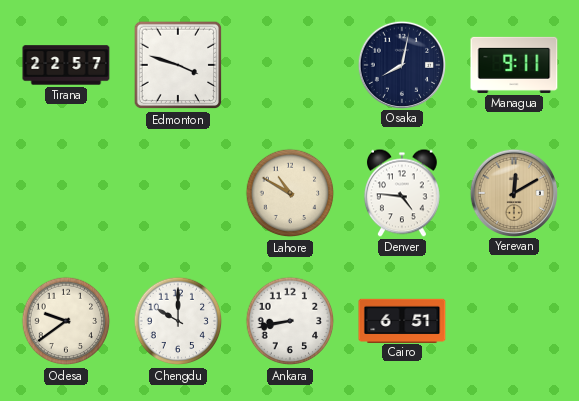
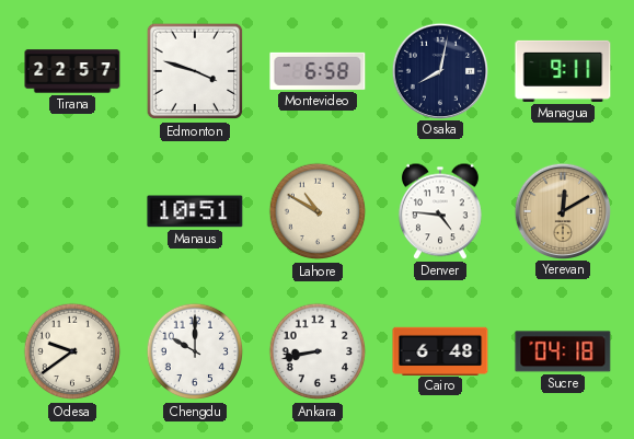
Montevideo: none -> 6:58 (318, 71)
Manaus: none -> 10:51 (195, 211)
Cairo: 6:51 -> 6:48 (440, 350)
Sucre: none -> 04:18 (563, 351)
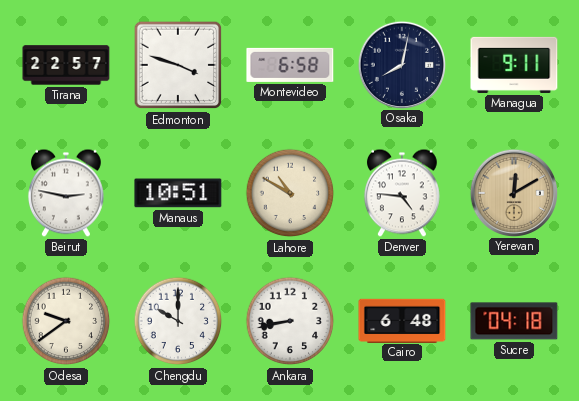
Beirut: none -> 2:47 (66, 193)
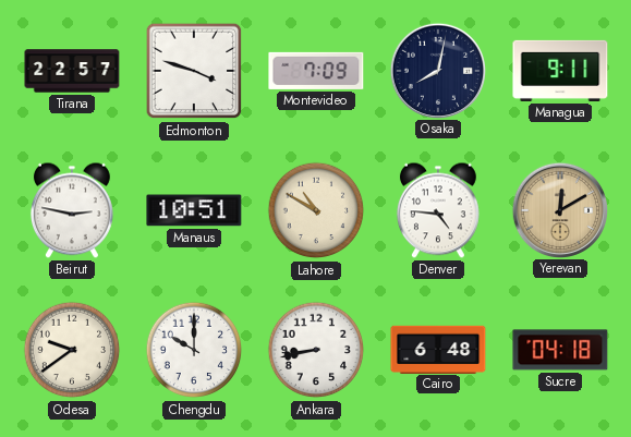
Montevideo: 6:58 -> 7:09 (316, 71)
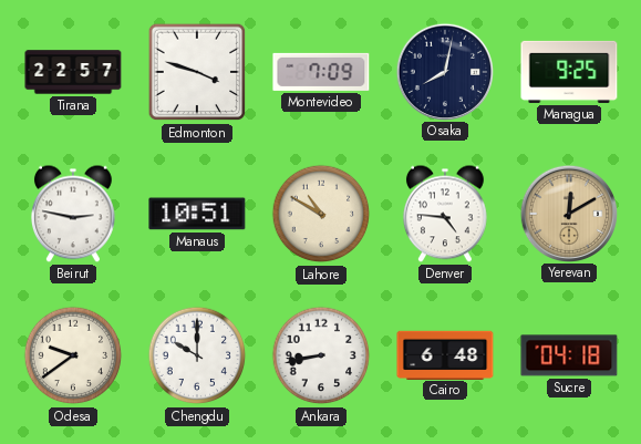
Managua: 9:11 -> 9:25 (569, 72)
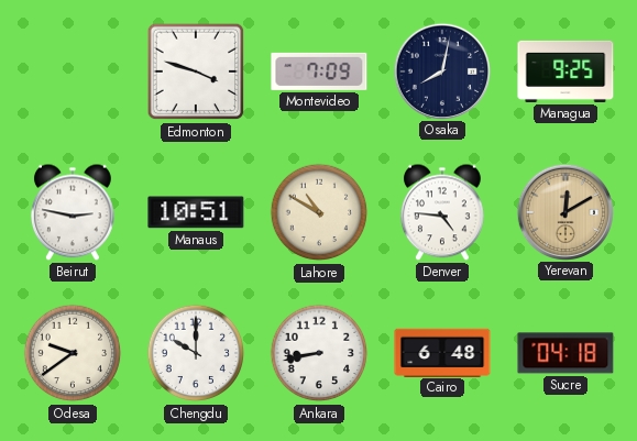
Tirana: 22:57 -> none (73, 72)
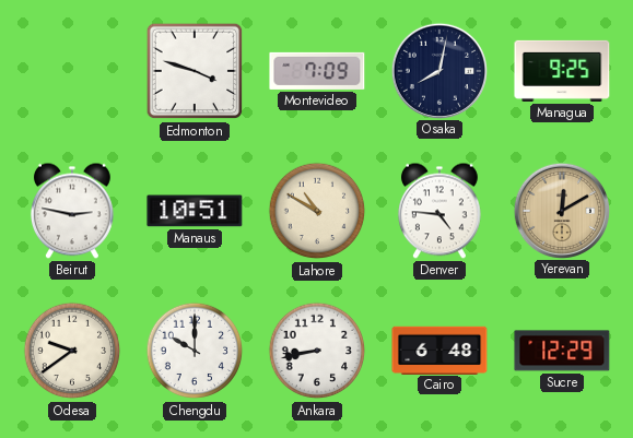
Sucre: 04:18 -> 12:29 (562, 351)
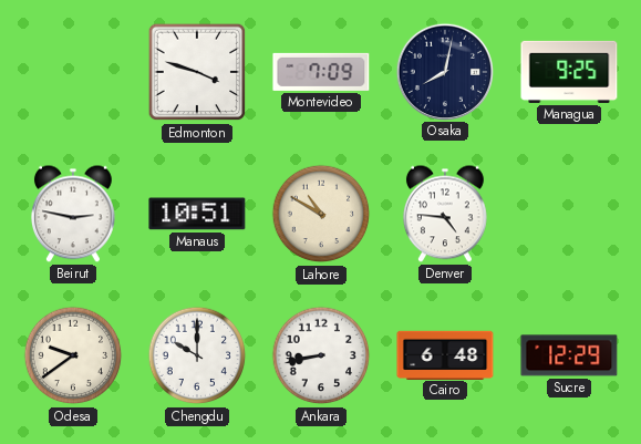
Yerevan: 12:10 -> none (561, 210)
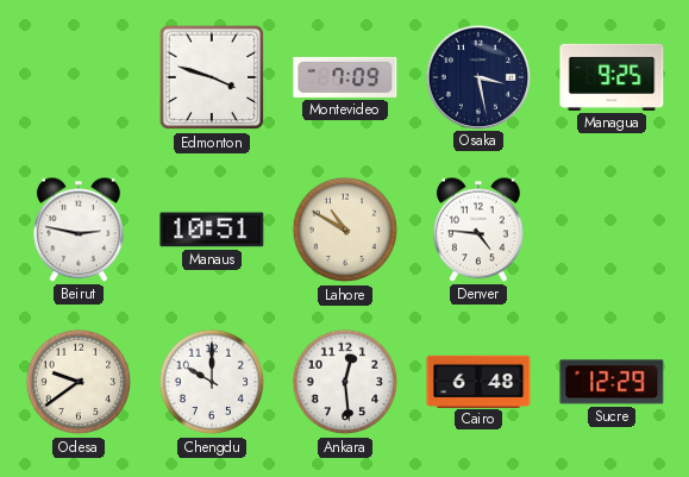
Osaka: 8:02 -> 3:28 (477, 76)
Ankara: 8:43 -> 12:29 (345, 382)
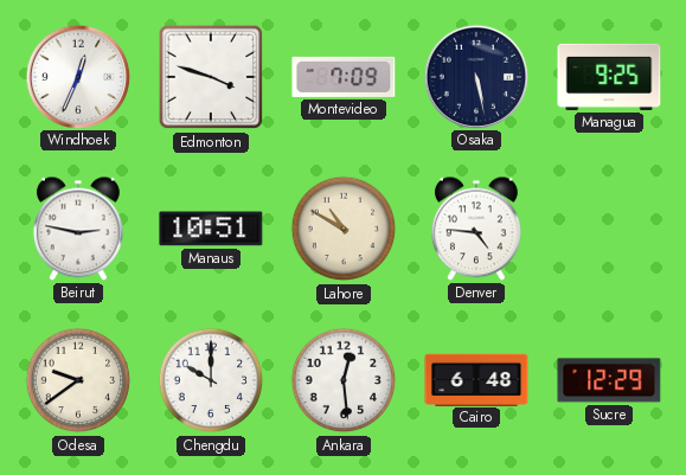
Windhoek: none -> 12:34 (77, 76)
Osaka: 3:28 -> 5:28 (475, 76)
